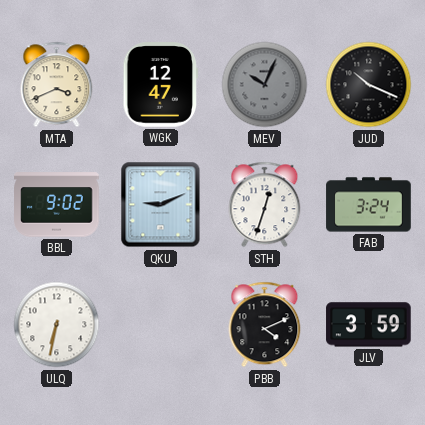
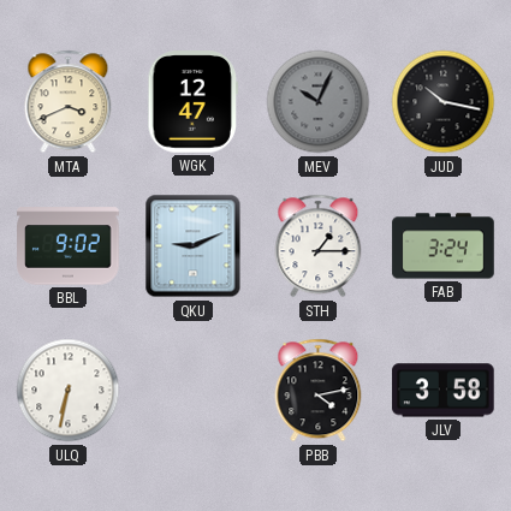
JUD: 10:19 -> 10:17 (444, 102)
STH: 12:33 -> 1:15 (319, 246)
PBB: 4:11 -> 4:13 (319, 391)
JLV: 3:59 -> 3:58 (444, 391)
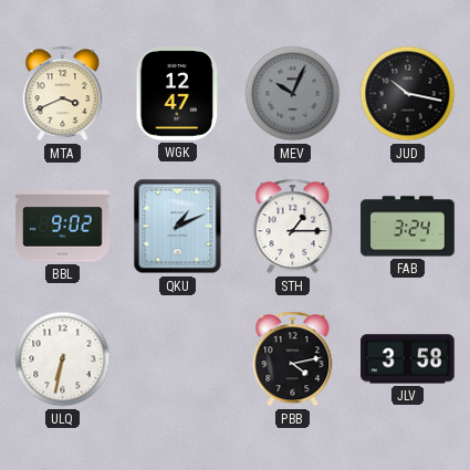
QKU: 9:11 -> 1:11 (178, 227)
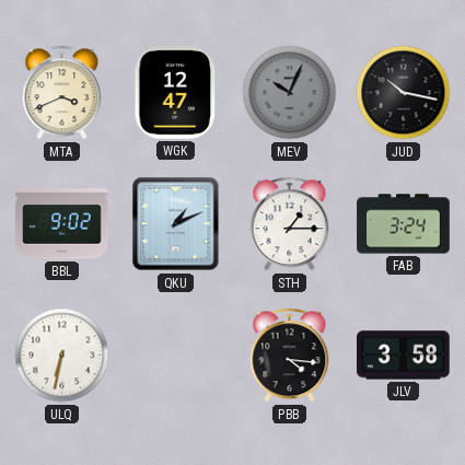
PBB: 4:13 -> 4:16 (290, 356)
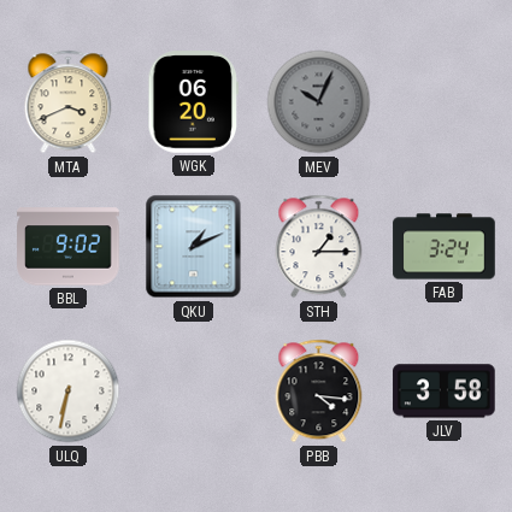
WGK: 12:47 -> 06:20 (194, 102)
JUD: 10:17 -> none (404, 93)
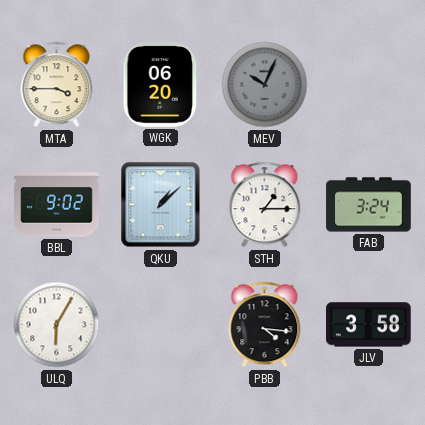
MTA: 3:41 -> 3:45 (57, 85)
QKU: 1:11 -> 1:08 (161, 205)
ULQ: 6:32 -> 6:05 (57, 325)
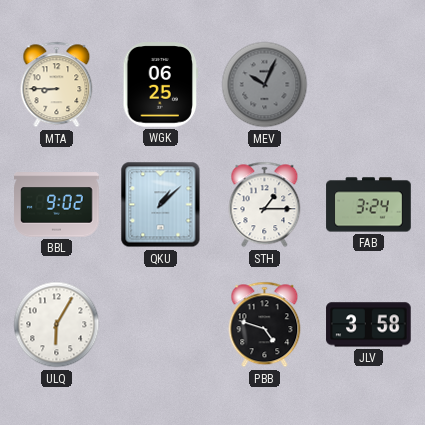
MTA: 3:45 -> 8:45 (57, 85)
WGK: 06:20 -> 06:25 (161, 85)
PBB: 4:16 -> 4:48 (265, 325)
